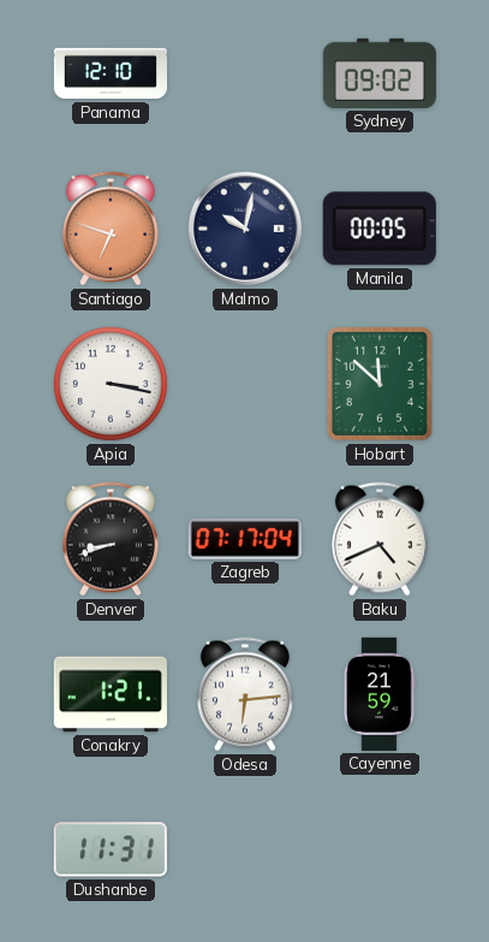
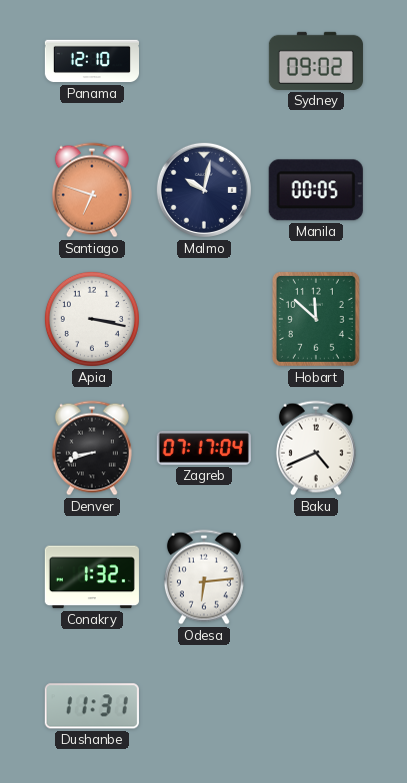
Conakry: 1:21 -> 1:32 (92, 577)
Cayenne: 21:59 -> none (378, 694)
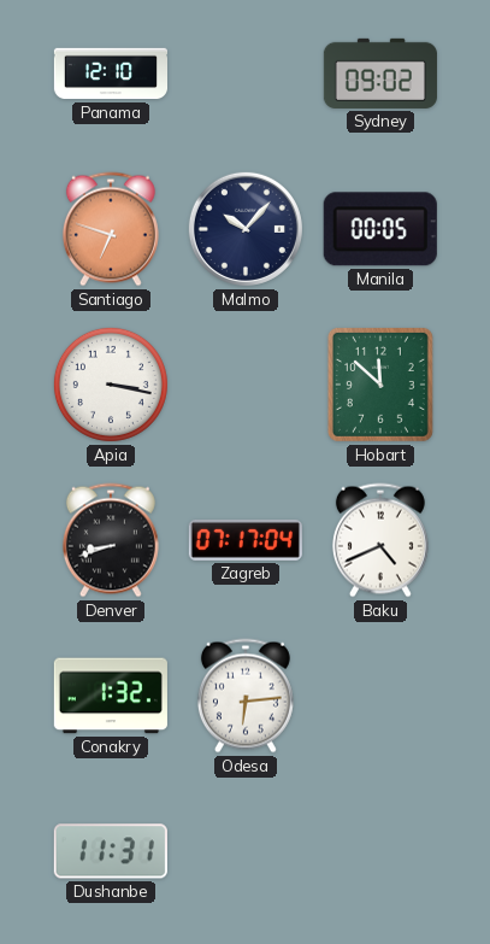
Malmo: 10:02 -> 10:07 (246, 229)
